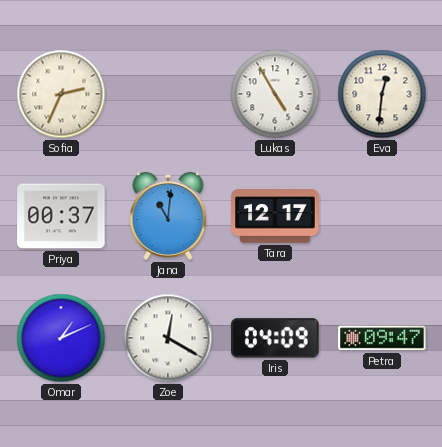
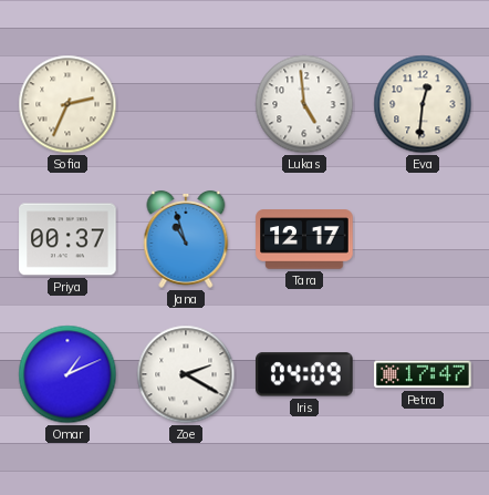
Lukas: 4:55 -> 4:59 (304, 104)
Jana: 11:01 -> 10:57 (186, 239)
Zoe: 12:20 -> 2:20 (186, 374)
Petra: 09:47 -> 17:47 (423, 374)
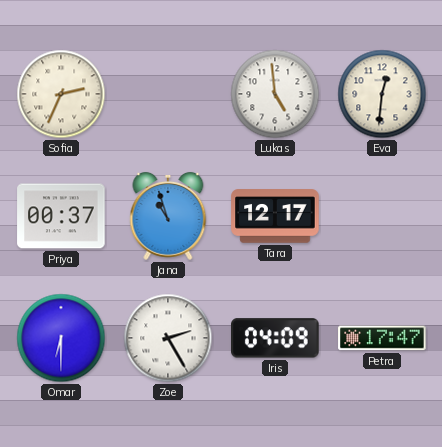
Omar: 1:11 -> 6:30 (61, 338)
Zoe: 2:20 -> 2:25 (168, 338)
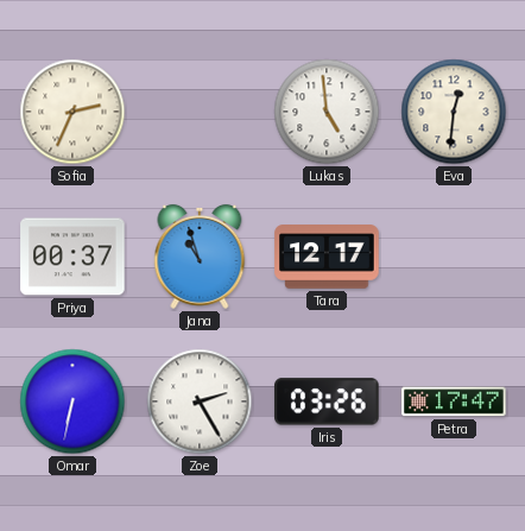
Omar: 6:30 -> 6:32 (72, 402)
Iris: 04:09 -> 03:26 (328, 402)
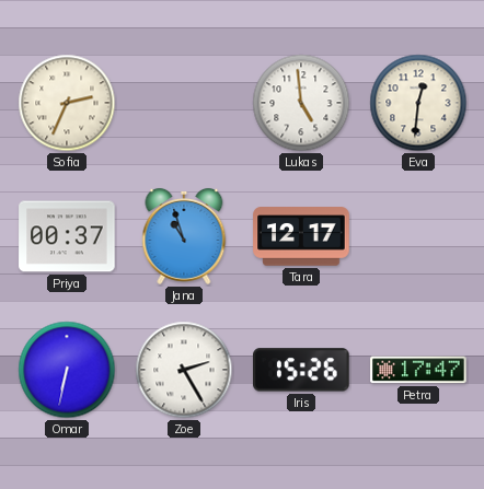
Iris: 03:26 -> 15:26 (302, 370)
